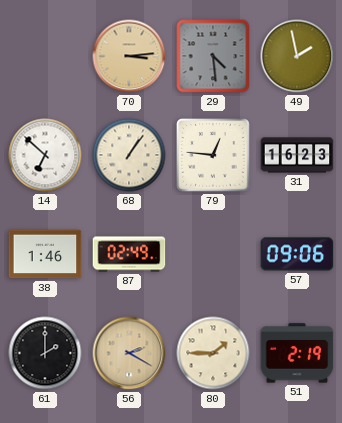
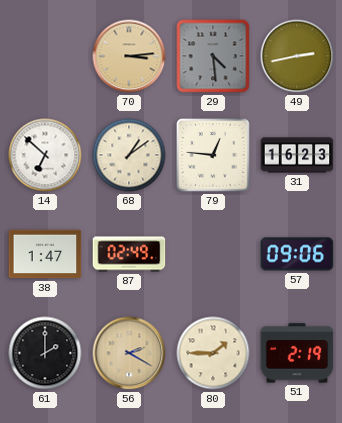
49: 1:58 -> 2:43 (297, 56)
68: 1:06 -> 1:09 (129, 155)
38: 1:46 -> 1:47 (45, 254)
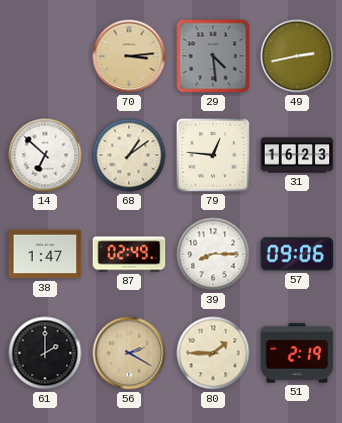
39: none -> 8:15 (213, 254)
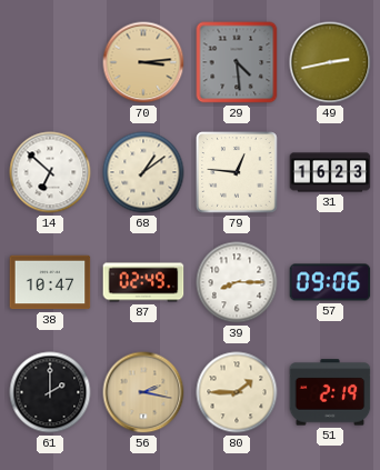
38: 1:47 -> 10:47 (50, 282)
56: 2:20 -> 2:17 (143, 392)
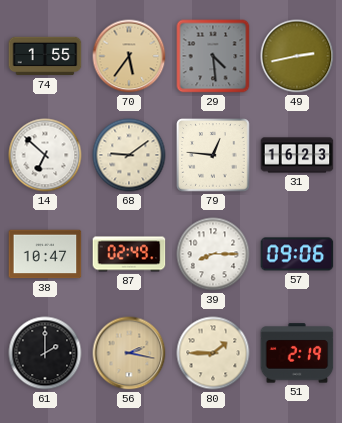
74: none -> 1:55 (45, 56)
70: 3:14 -> 5:36 (129, 56)
68: 1:09 -> 9:09 (129, 155)
